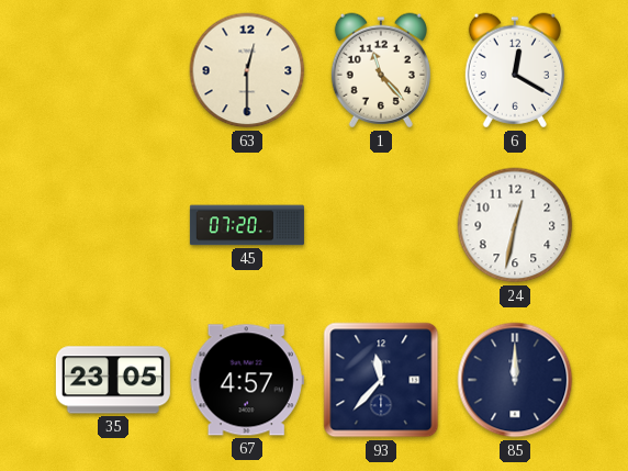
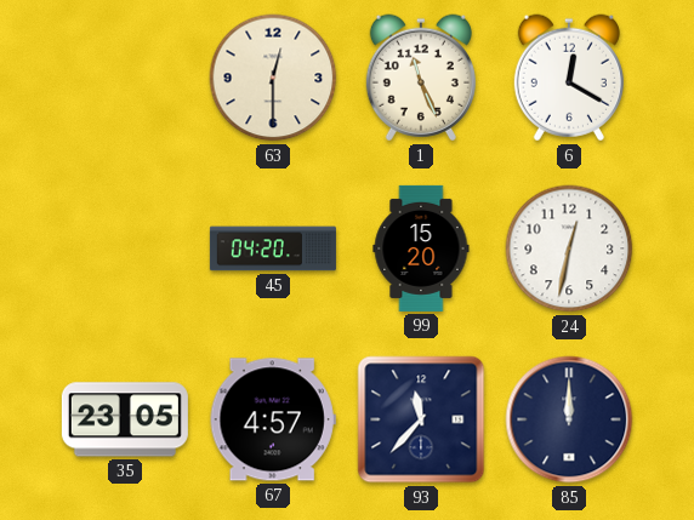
1: 11:23 -> 11:26 (421, 78)
45: 07:20 -> 04:20 (273, 248)
99: none -> 15:20 (421, 248)
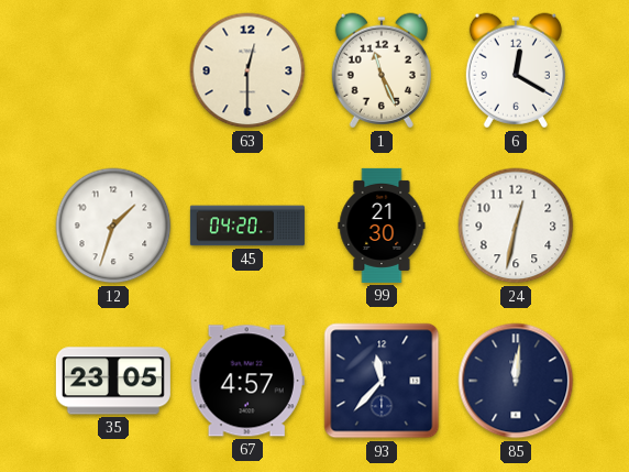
12: none -> 1:33 (113, 226)
99: 15:20 -> 21:30 (382, 226)
85: 12:00 -> 12:01 (516, 381)
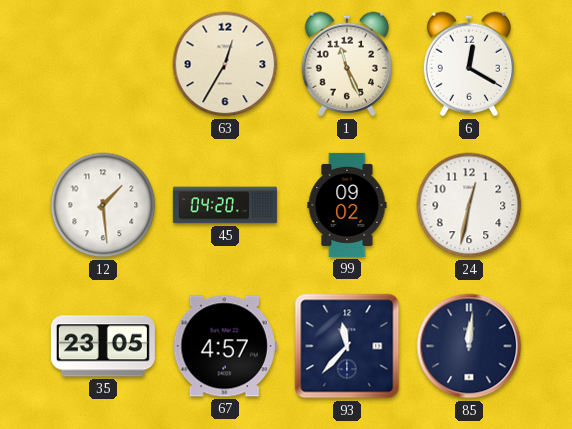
63: 12:30 -> 12:35 (225, 64)
12: 1:33 -> 1:29 (103, 205)
99: 21:30 -> 09:02 (347, 205)
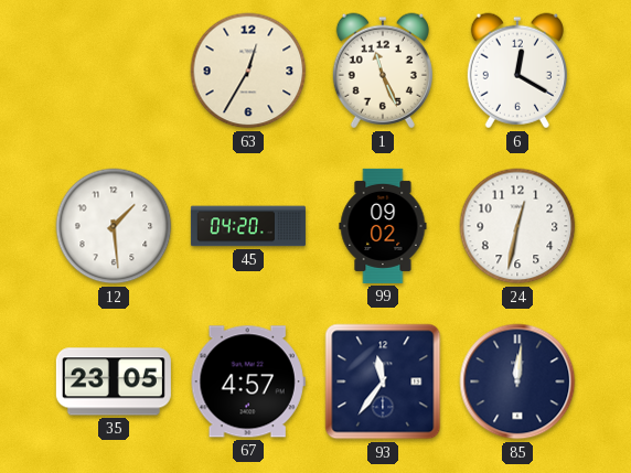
93: 11:37 -> 11:36 (383, 381)
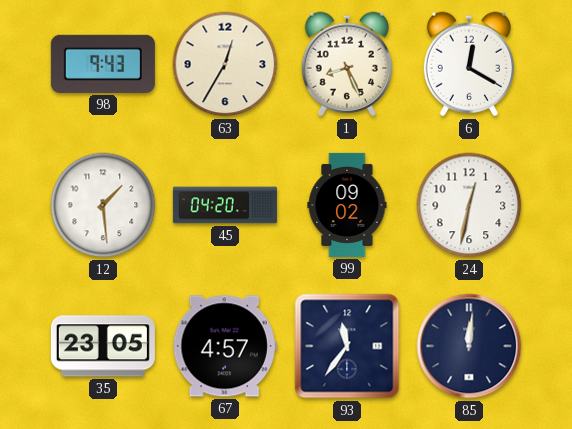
98: none -> 9:43 (103, 64)
1: 11:26 -> 8:26 (347, 64)
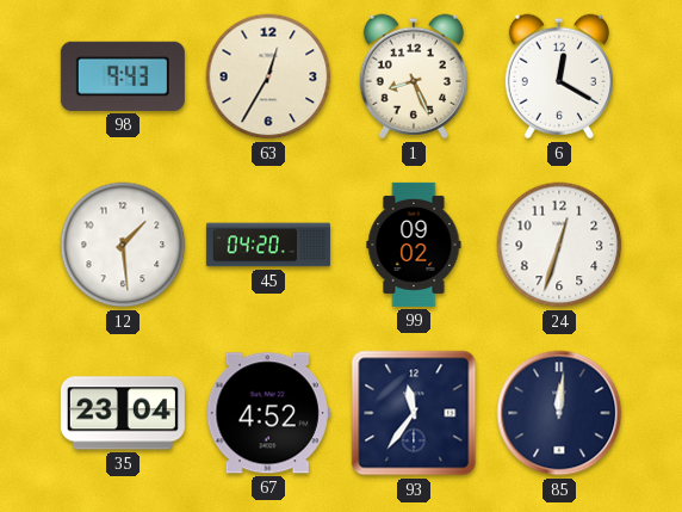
24: 12:32 -> 12:33 (559, 245)
35: 23:05 -> 23:04 (123, 413)
67: 4:57 -> 4:52 (268, 413)
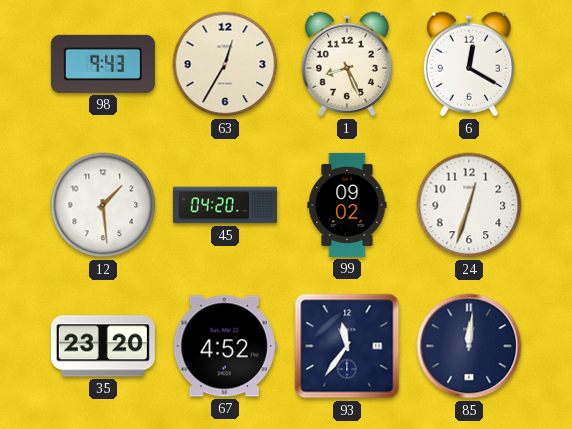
35: 23:04 -> 23:20 (103, 346)
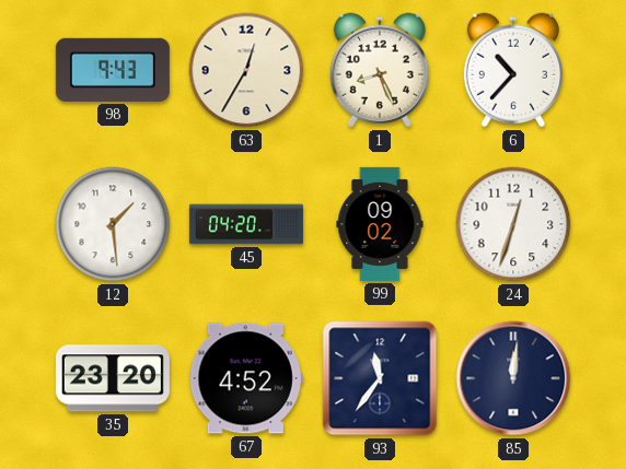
6: 12:20 -> 10:37 (513, 70)
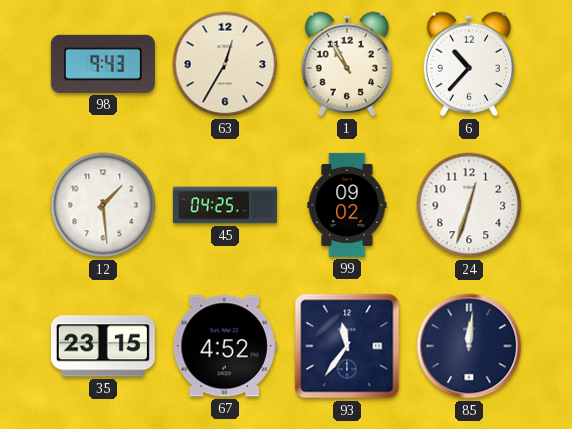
1: 8:26 -> 10:55 (347, 64)
45: 04:20 -> 04:25 (225, 205)
35: 23:20 -> 23:15 (103, 346)
